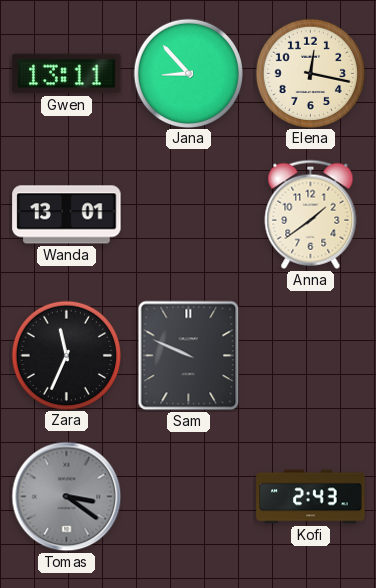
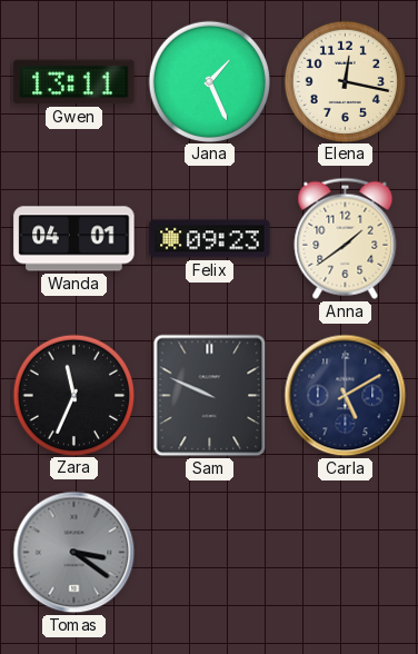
Jana: 8:53 -> 1:26 (209, 81)
Wanda: 13:01 -> 04:01 (74, 239)
Felix: none -> 09:23 (210, 239)
Carla: none -> 5:10 (346, 396)
Kofi: 2:43 -> none (311, 497)
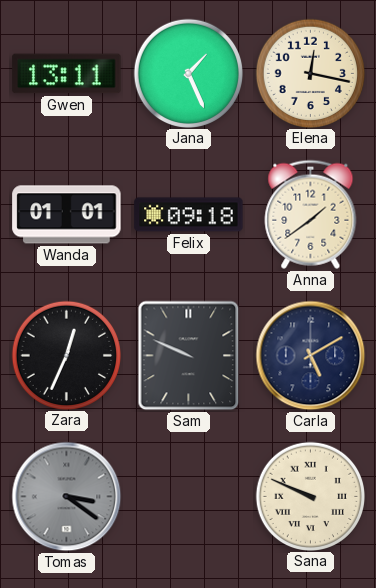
Wanda: 04:01 -> 01:01 (67, 215)
Felix: 09:23 -> 09:18 (189, 215)
Zara: 11:34 -> 12:34 (66, 355)
Sana: none -> 9:49 (310, 496)
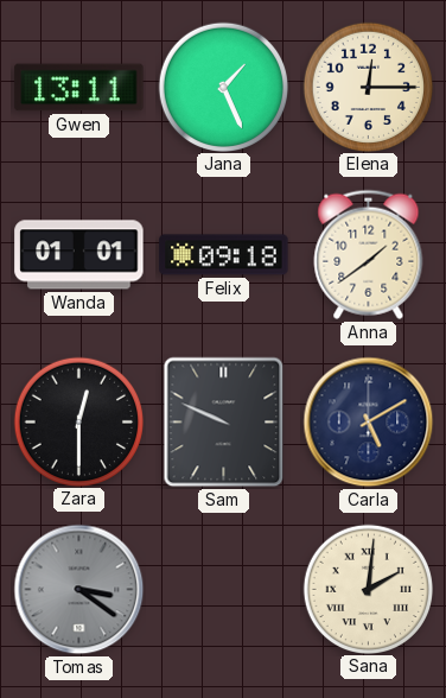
Elena: 12:17 -> 12:15 (368, 87)
Zara: 12:34 -> 12:30 (78, 421)
Sana: 9:49 -> 2:01 (368, 589)
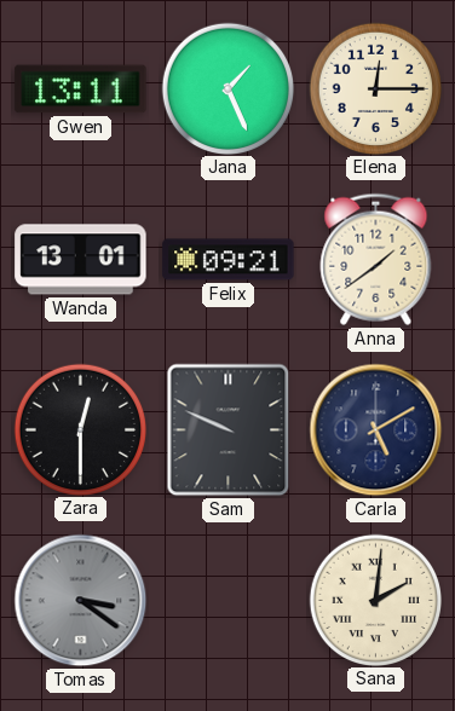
Wanda: 01:01 -> 13:01 (81, 260)
Felix: 09:18 -> 09:21 (229, 260)
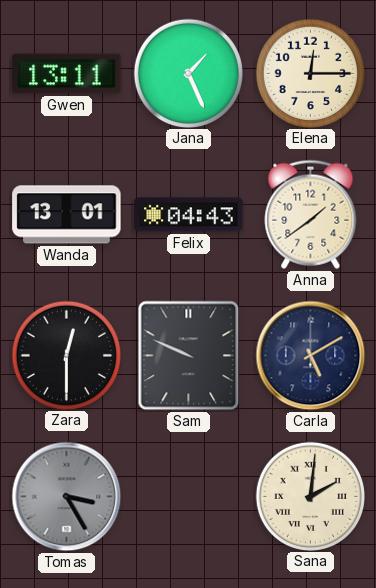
Felix: 09:21 -> 04:43 (189, 215)
Tomas: 3:21 -> 3:25 (67, 497)
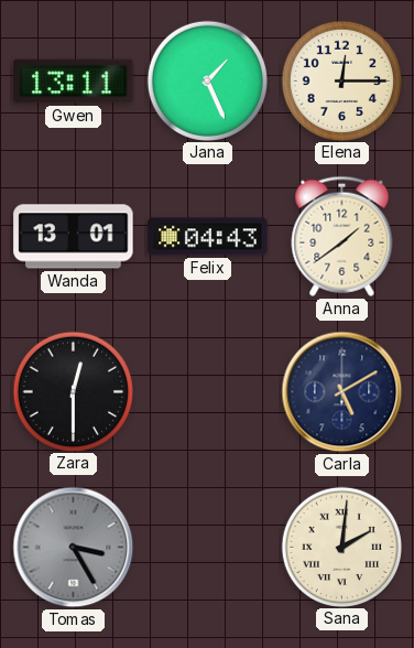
Sam: 9:49 -> none (189, 356)
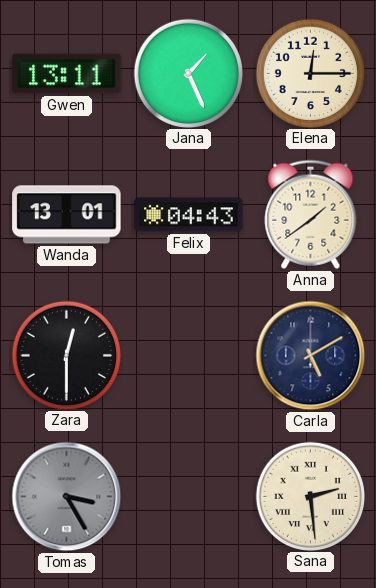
Sana: 2:01 -> 2:29 (310, 496)
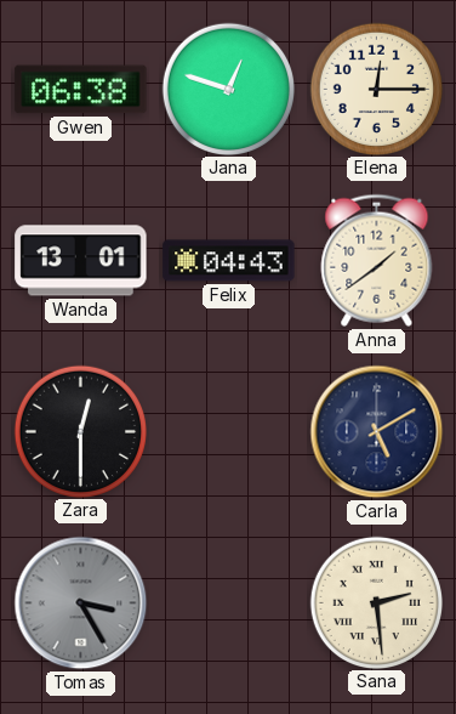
Gwen: 13:11 -> 06:38 (81, 90)
Jana: 1:26 -> 12:48 (228, 89)
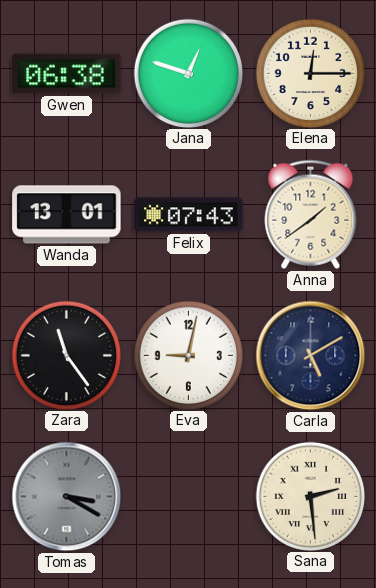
Felix: 04:43 -> 07:43 (189, 215)
Zara: 12:30 -> 11:24 (66, 355)
Eva: none -> 9:02 (188, 355)
Tomas: 3:25 -> 3:20 (67, 497)
